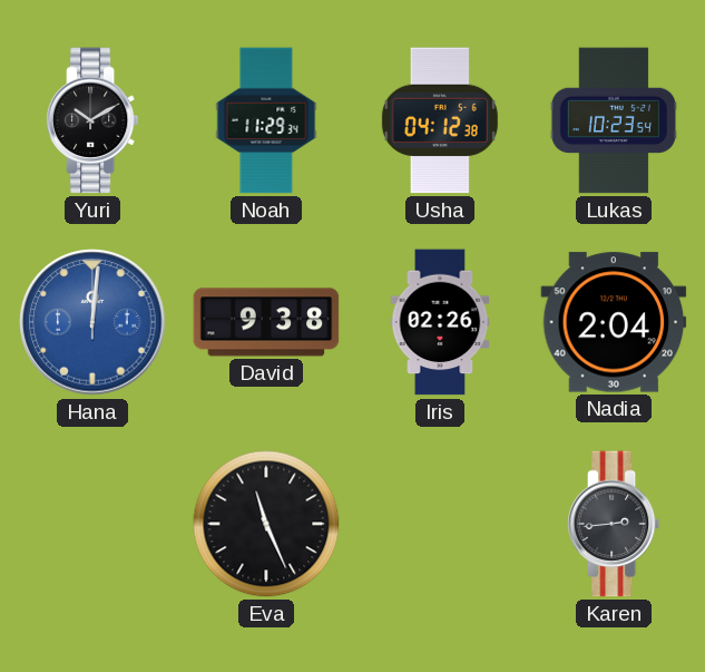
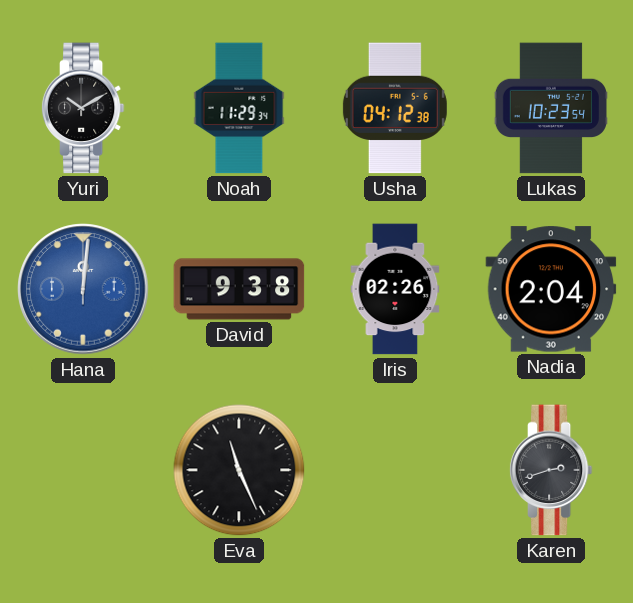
Karen: 2:44 -> 2:42 (551, 470)
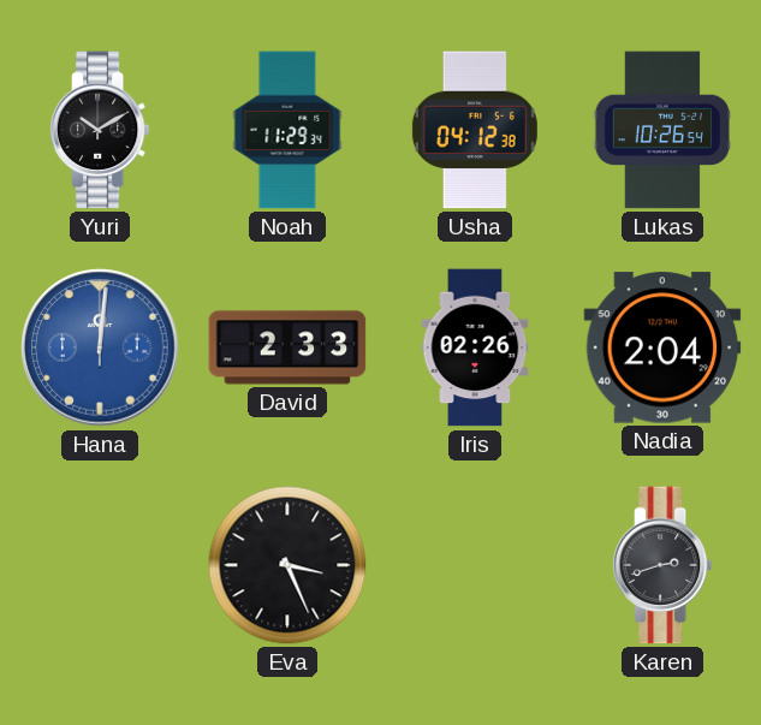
Lukas: 10:23 -> 10:26 (662, 130)
David: 9:38 -> 2:33 (287, 347)
Eva: 11:26 -> 3:26 (287, 565)
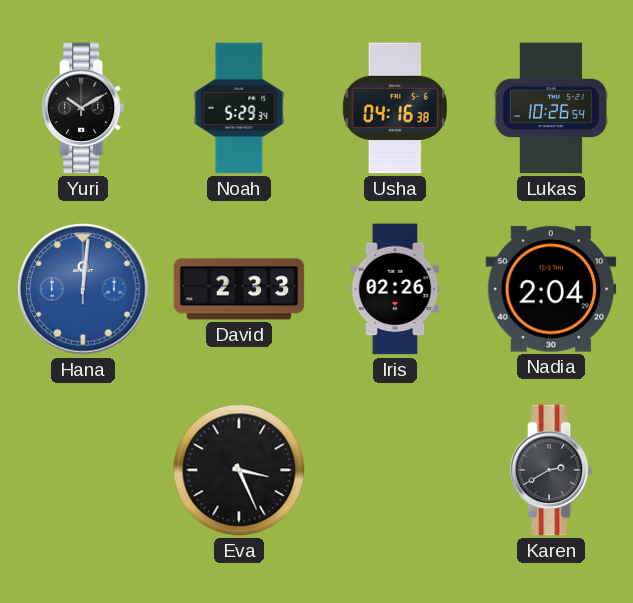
Noah: 11:29 -> 5:29 (239, 108)
Usha: 04:12 -> 04:16 (395, 108)
Karen: 2:42 -> 2:40 (551, 470)
